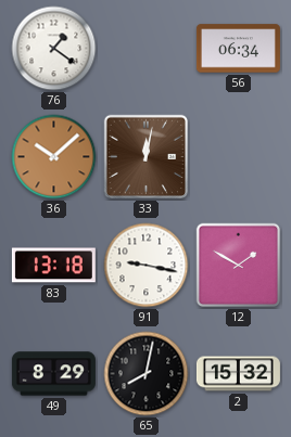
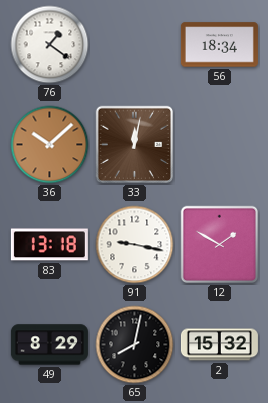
56: 06:34 -> 18:34 (219, 45)
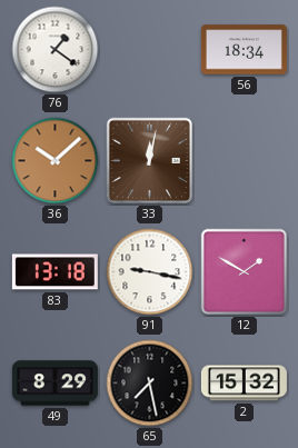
65: 8:02 -> 7:28 (150, 384)
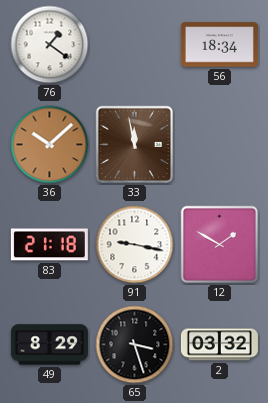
33: 12:02 -> 11:58 (135, 145)
83: 13:18 -> 21:18 (49, 245)
65: 7:28 -> 3:27 (135, 345)
2: 15:32 -> 03:32 (219, 345)
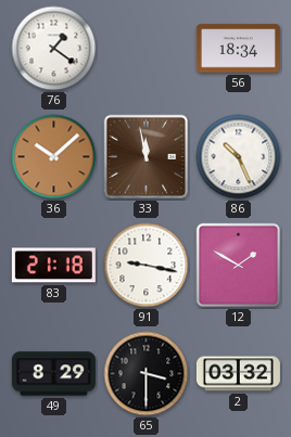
86: none -> 10:26 (239, 157)
65: 3:27 -> 3:30 (147, 374)
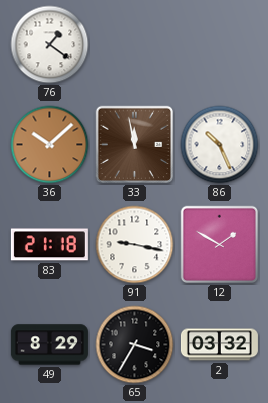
56: 18:34 -> none (238, 49)
65: 3:30 -> 3:35 (135, 345)
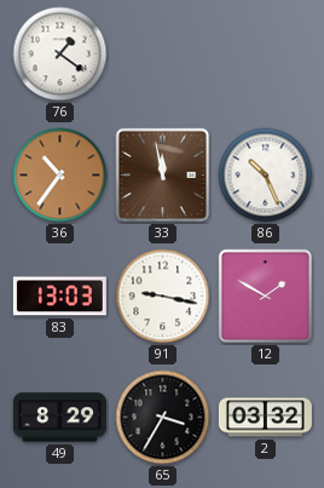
36: 10:08 -> 10:36 (60, 176)
83: 21:18 -> 13:03 (59, 297)
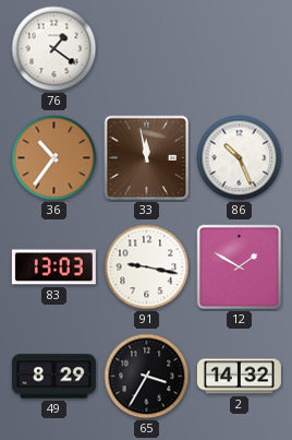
2: 03:32 -> 14:32 (239, 377)
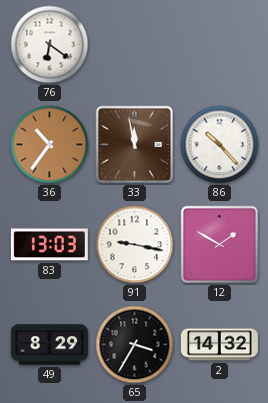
76: 1:21 -> 6:21 (50, 45)
86: 10:26 -> 10:23 (220, 145)
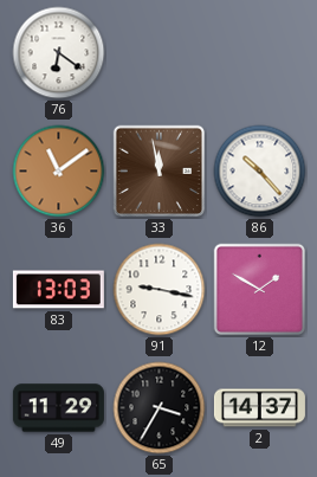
36: 10:36 -> 11:09 (59, 172)
49: 8:29 -> 11:29 (58, 408)
2: 14:32 -> 14:37 (259, 408)
